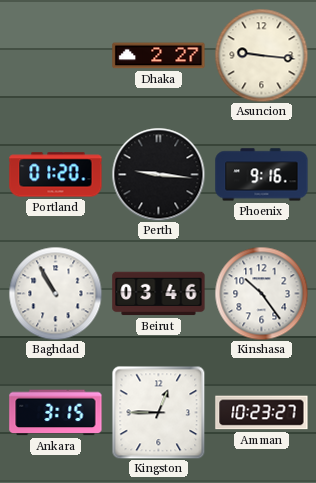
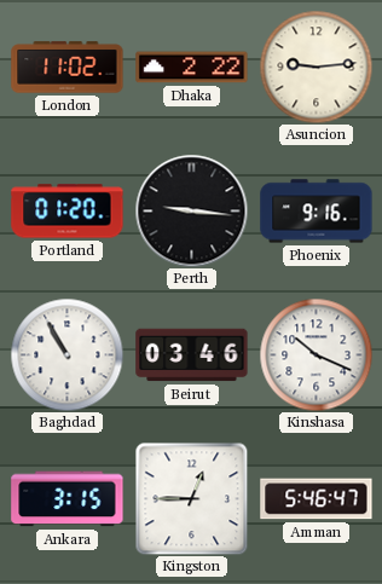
London: none -> 11:02 (68, 68)
Dhaka: 2:27 -> 2:22 (192, 68)
Asuncion: 9:16 -> 9:14 (316, 67)
Kinshasa: 10:24 -> 10:19 (316, 354)
Amman: 10:23 -> 5:46 (317, 499)
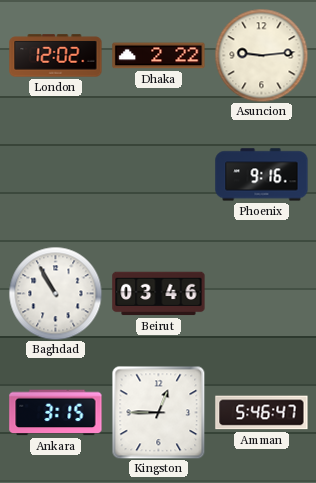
London: 11:02 -> 12:02 (56, 56)
Portland: 01:20 -> none (68, 212)
Perth: 9:16 -> none (191, 210)
Kinshasa: 10:19 -> none (316, 354)
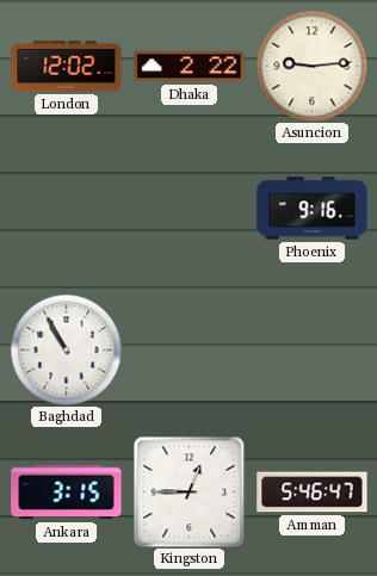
Beirut: 03:46 -> none (159, 294)
